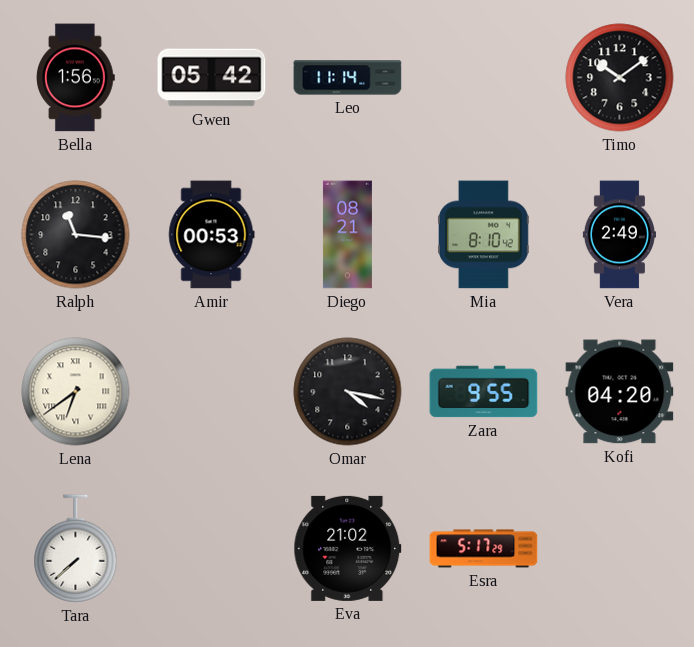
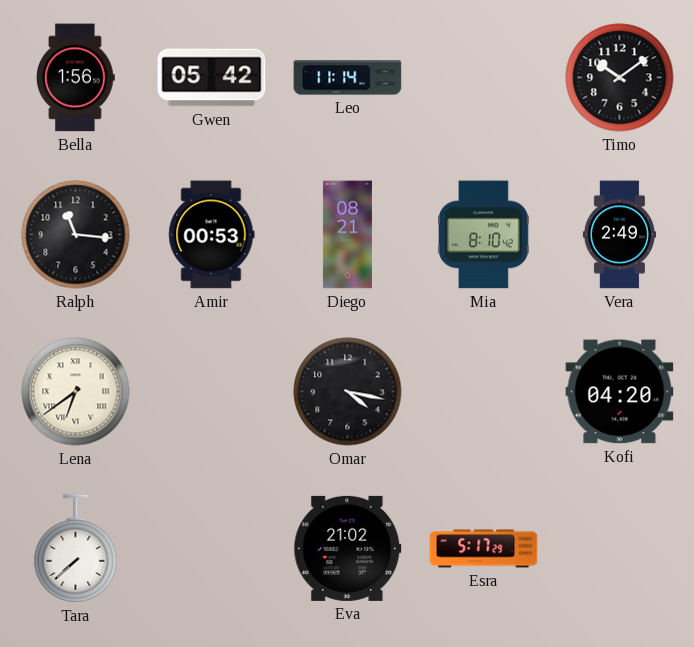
Zara: 9:55 -> none (484, 392)
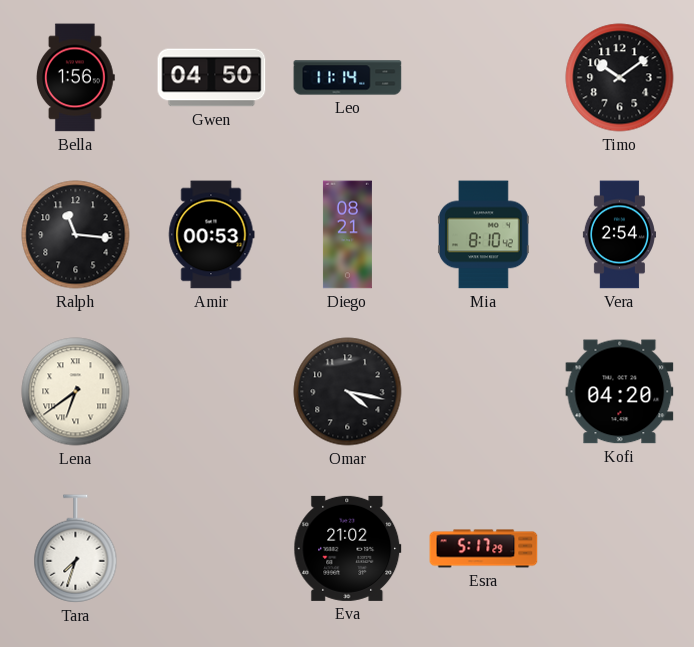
Gwen: 05:42 -> 04:50 (212, 78)
Vera: 2:49 -> 2:54 (619, 235)
Tara: 7:38 -> 7:33 (76, 549)
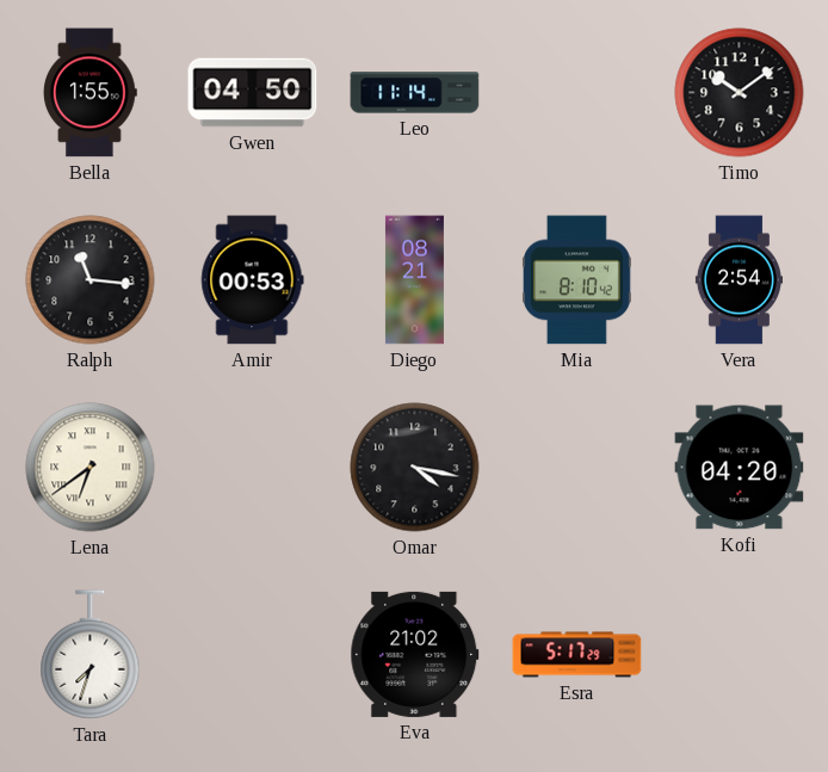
Bella: 1:56 -> 1:55 (91, 93)
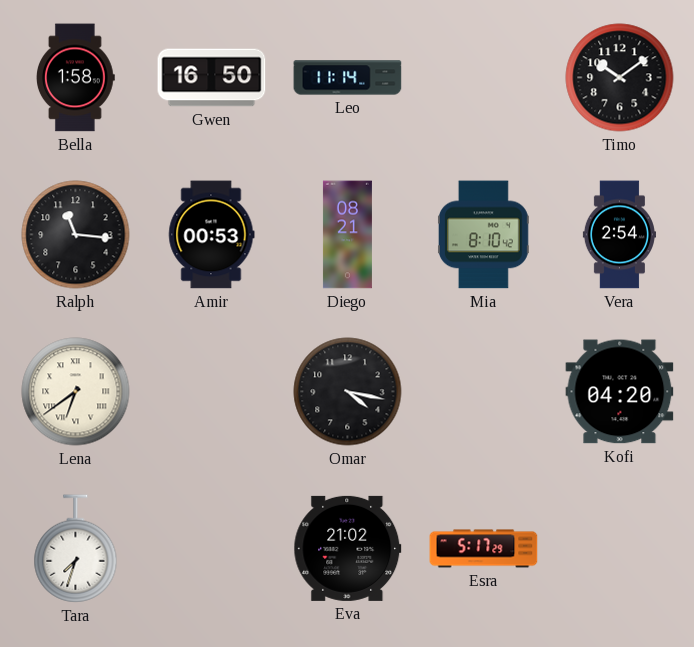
Bella: 1:55 -> 1:58 (76, 78)
Gwen: 04:50 -> 16:50 (212, 78)
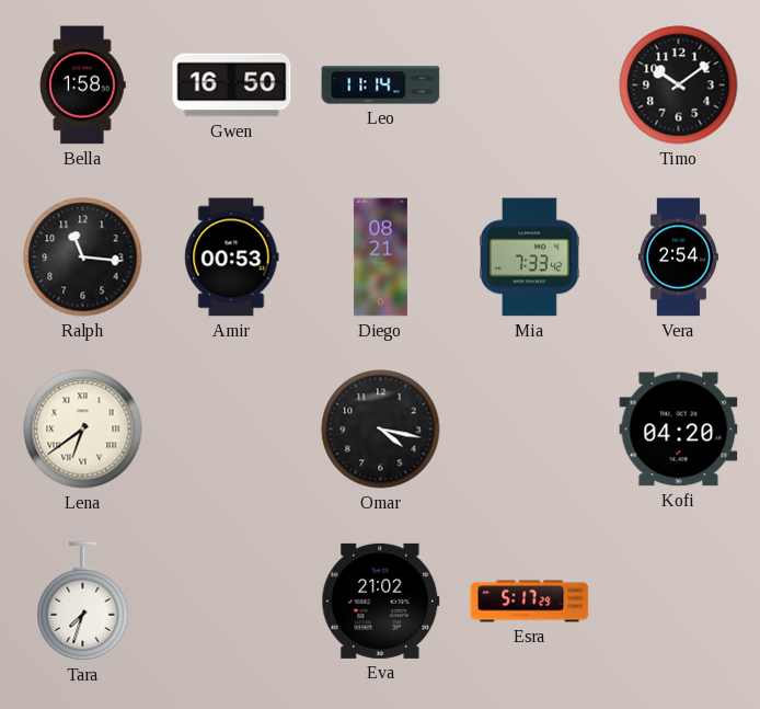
Mia: 8:10 -> 7:33 (530, 258)
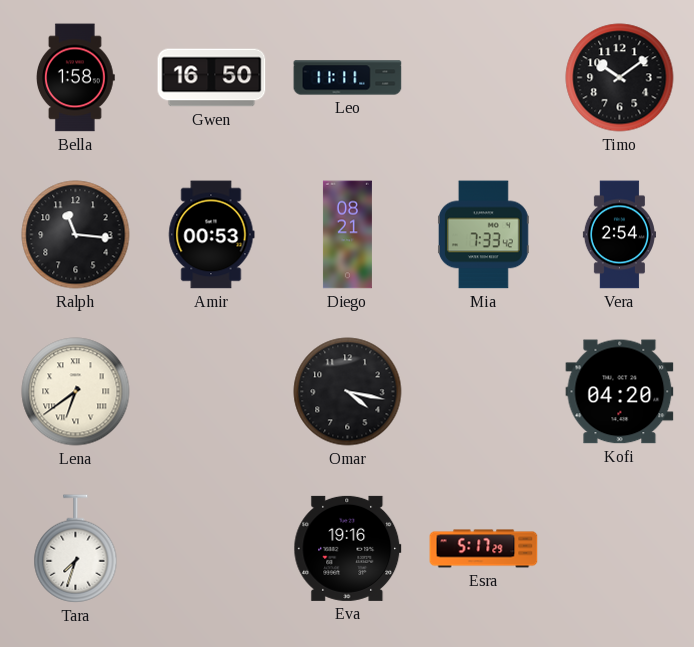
Leo: 11:14 -> 11:11 (348, 78)
Eva: 21:02 -> 19:16 (348, 548)
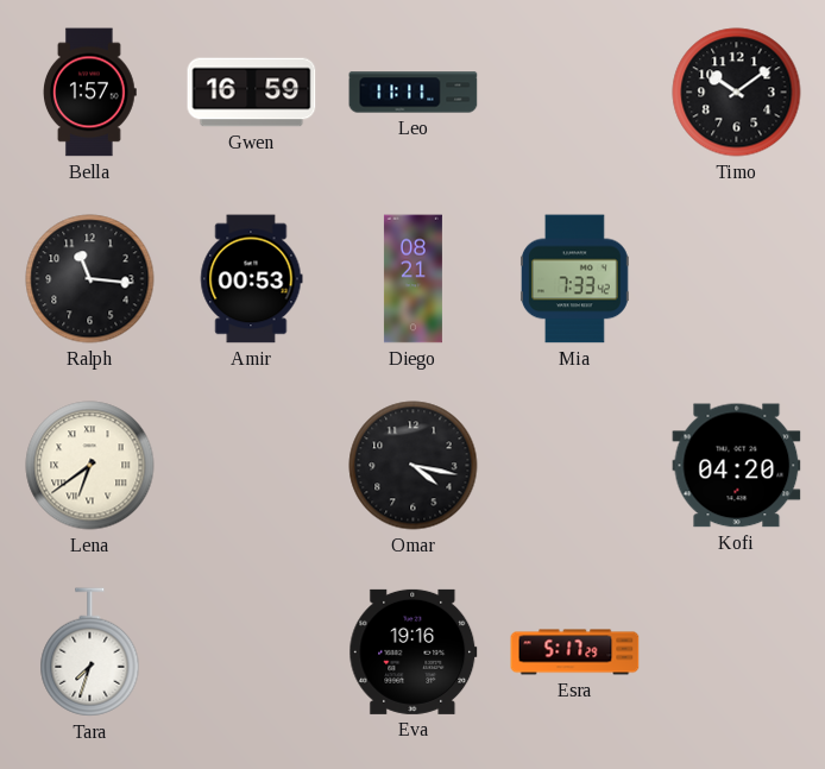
Bella: 1:58 -> 1:57 (90, 93)
Gwen: 16:50 -> 16:59 (252, 93)
Vera: 2:54 -> none (619, 235)
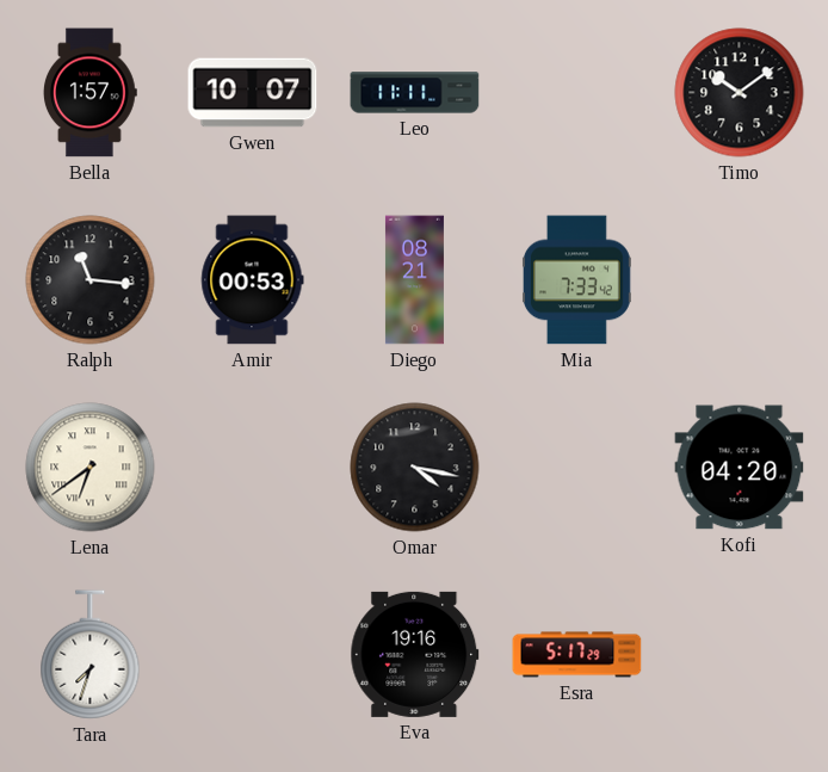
Gwen: 16:59 -> 10:07 (253, 93)
